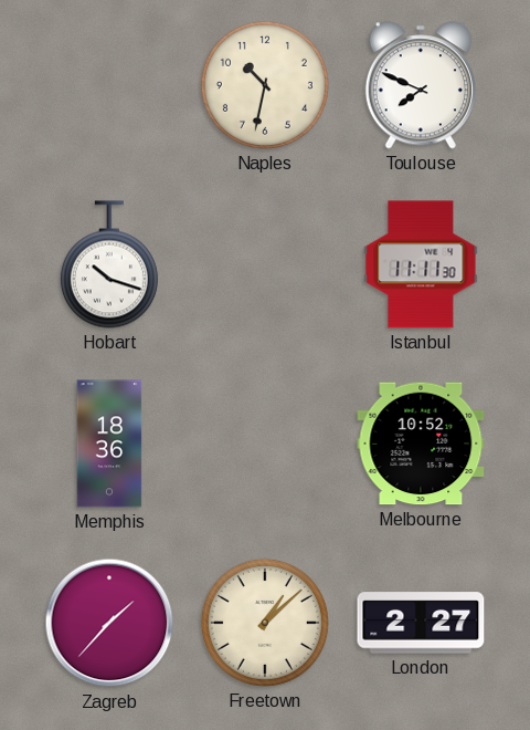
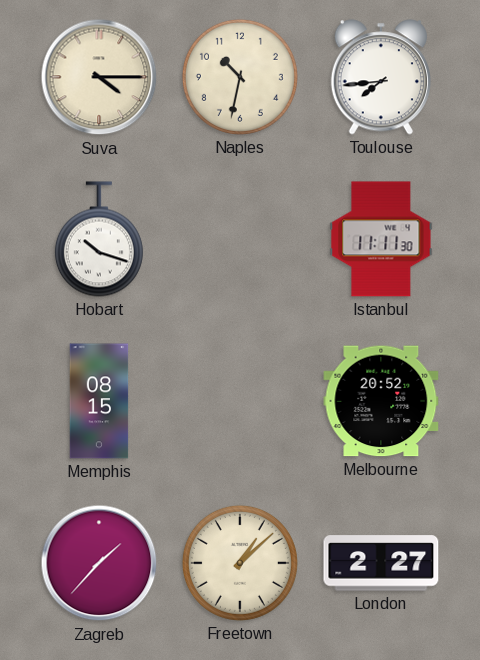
Suva: none -> 4:15 (99, 77)
Toulouse: 7:49 -> 7:44 (381, 77)
Memphis: 18:36 -> 08:15 (99, 401)
Melbourne: 10:52 -> 20:52 (381, 401)
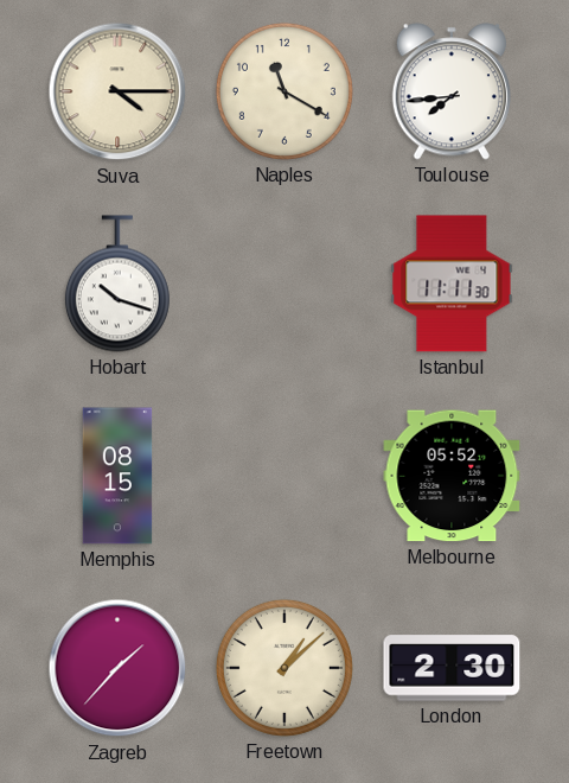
Naples: 10:32 -> 11:20 (284, 91)
Melbourne: 20:52 -> 05:52 (452, 476)
London: 2:27 -> 2:30 (452, 668)
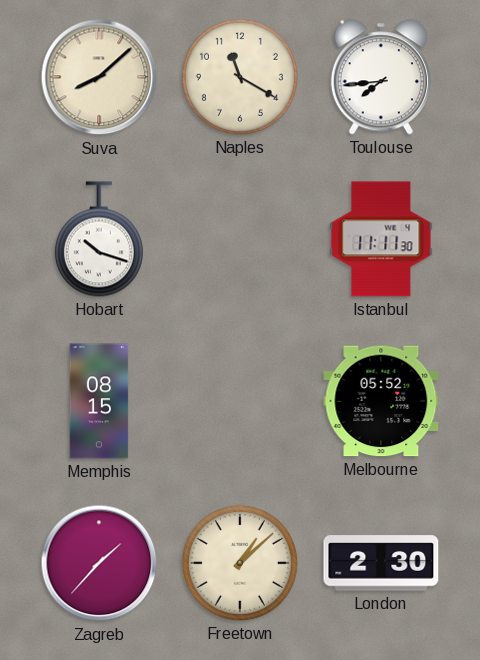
Suva: 4:15 -> 8:08 (99, 77)
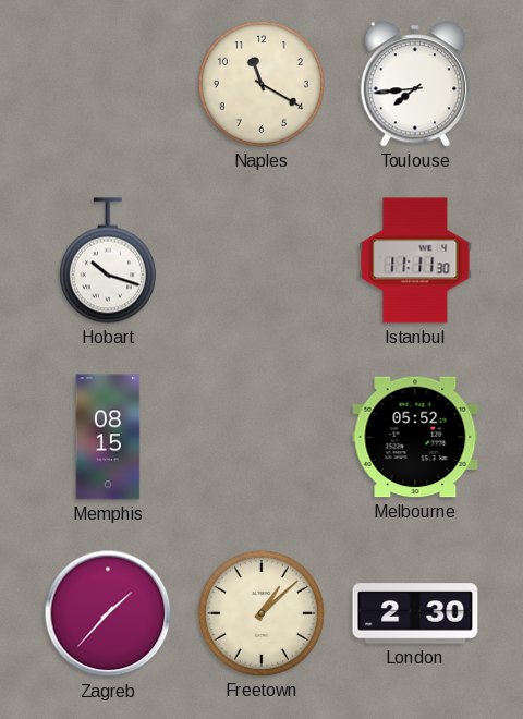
Suva: 8:08 -> none (99, 77)
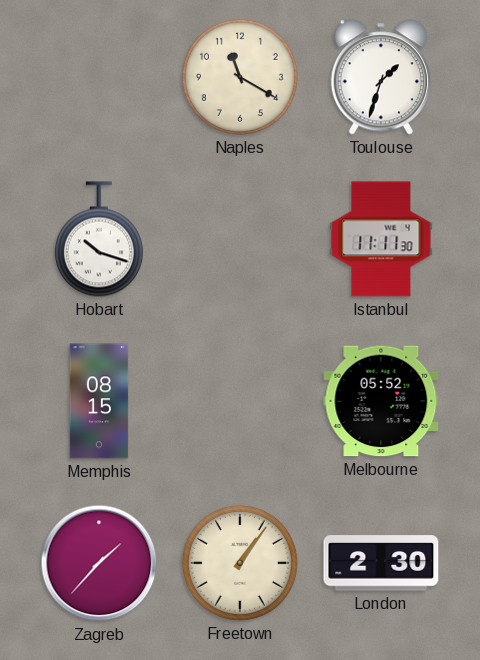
Toulouse: 7:44 -> 1:33 (381, 77)
Freetown: 1:08 -> 1:06 (240, 563)
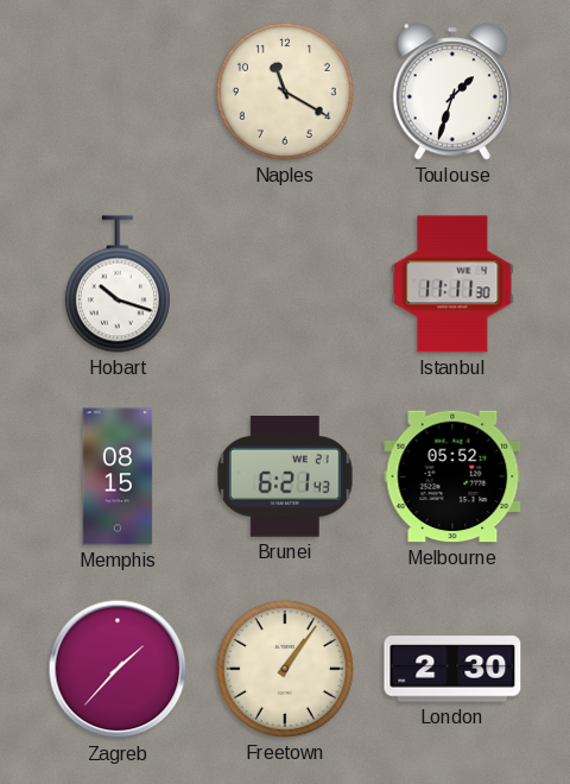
Brunei: none -> 6:21 (286, 476)
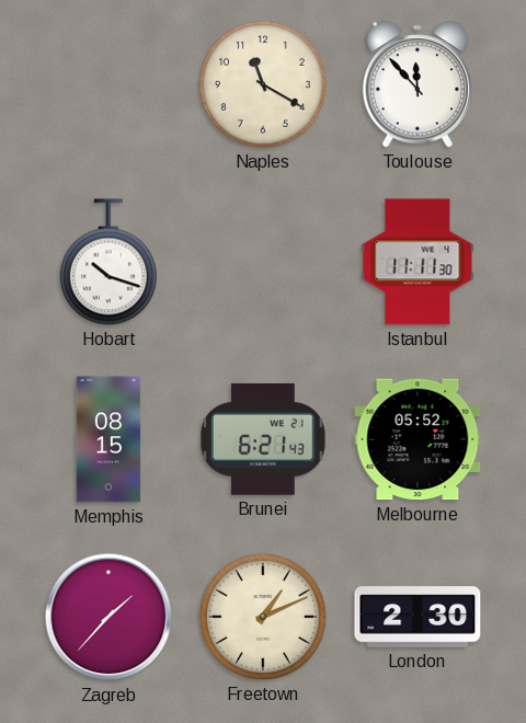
Toulouse: 1:33 -> 11:53 (418, 84)
Freetown: 1:06 -> 1:11 (263, 617)
